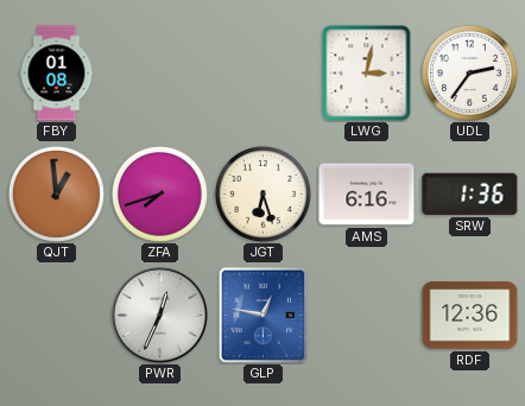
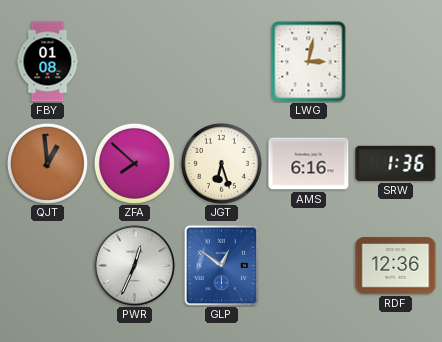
UDL: 2:36 -> none (469, 72)
ZFA: 7:42 -> 7:52 (134, 163)
GLP: 12:47 -> 12:51 (222, 265)
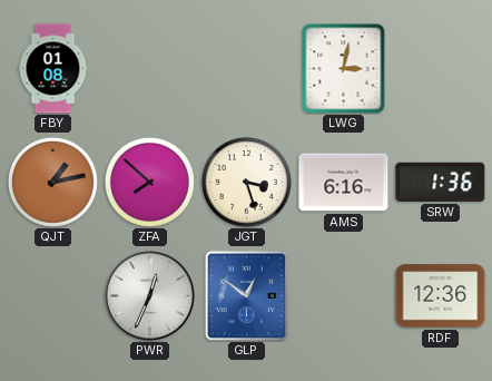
QJT: 12:59 -> 1:13 (52, 182)
JGT: 6:27 -> 3:27 (246, 182)
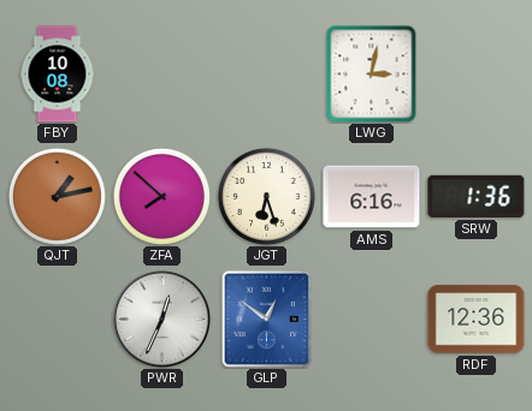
FBY: 01:08 -> 10:08 (58, 75)
JGT: 3:27 -> 6:27 (266, 196)
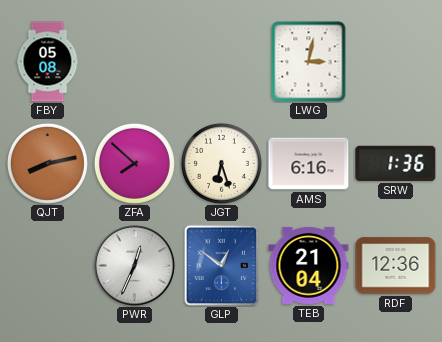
FBY: 10:08 -> 05:08 (48, 62)
QJT: 1:13 -> 8:13 (47, 163)
TEB: none -> 21:04 (309, 265)
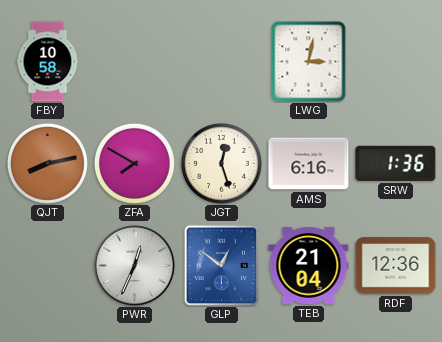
FBY: 05:08 -> 10:58 (48, 62)
ZFA: 7:52 -> 7:50 (134, 163)
JGT: 6:27 -> 12:27 (221, 163)
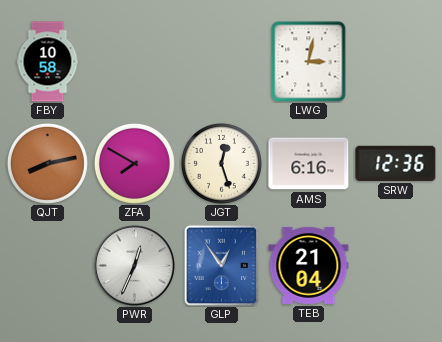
SRW: 1:36 -> 12:36 (396, 163)
GLP: 12:51 -> 12:54 (222, 265)
RDF: 12:36 -> none (396, 266)
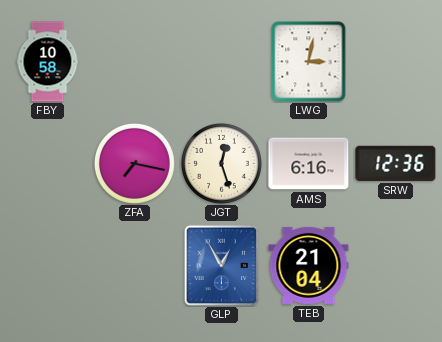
QJT: 8:13 -> none (47, 163)
ZFA: 7:50 -> 7:17 (134, 163)
PWR: 12:34 -> none (135, 266)
GLP: 12:54 -> 12:55 (222, 265)
